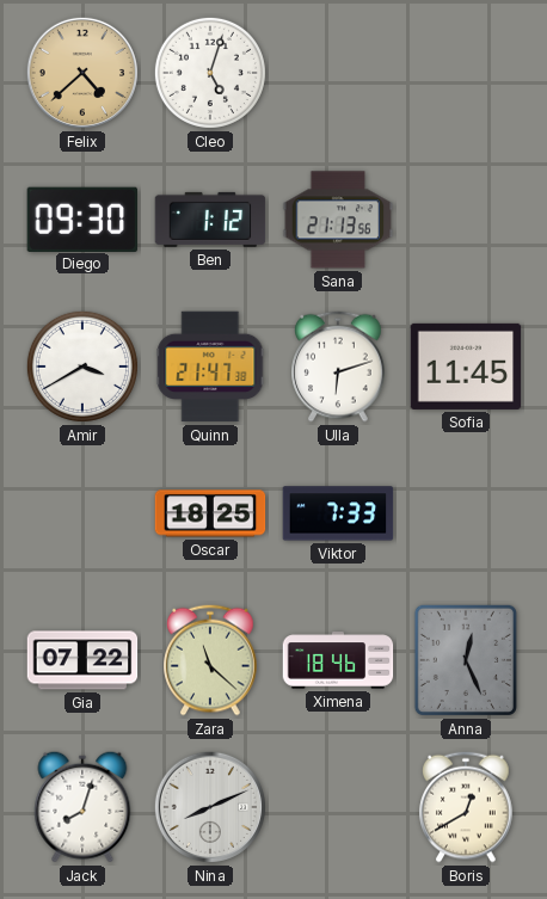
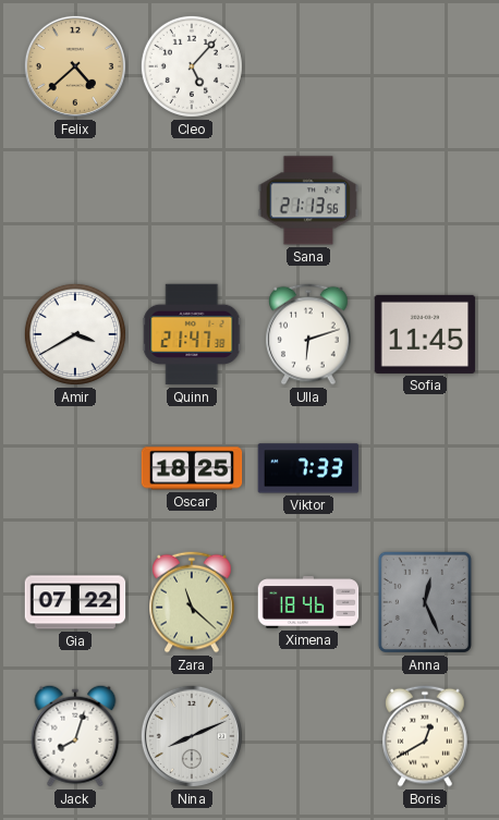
Cleo: 5:03 -> 5:07 (192, 66)
Diego: 09:30 -> none (82, 218)
Ben: 1:12 -> none (210, 220)
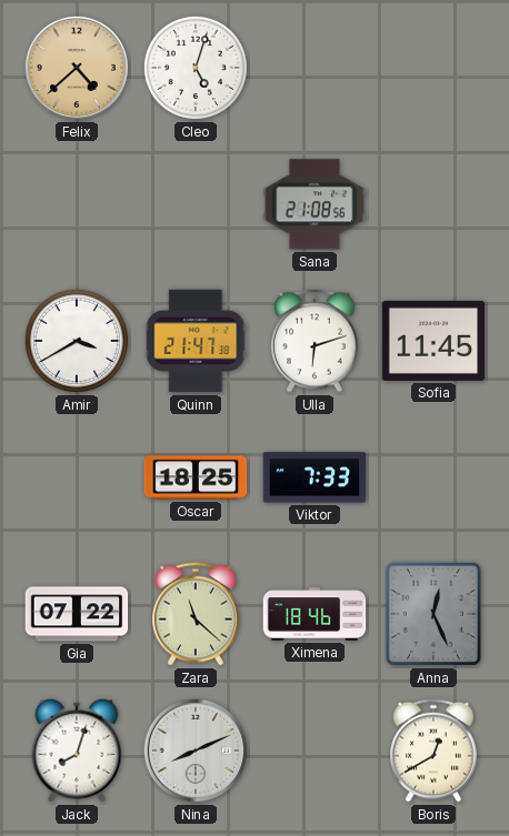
Cleo: 5:07 -> 5:03 (196, 68)
Sana: 21:13 -> 21:08 (315, 204)
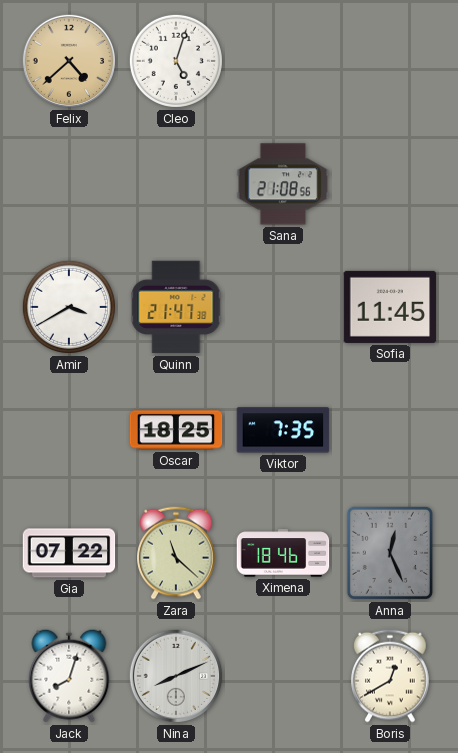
Ulla: 6:12 -> none (315, 341)
Viktor: 7:33 -> 7:35 (283, 430)
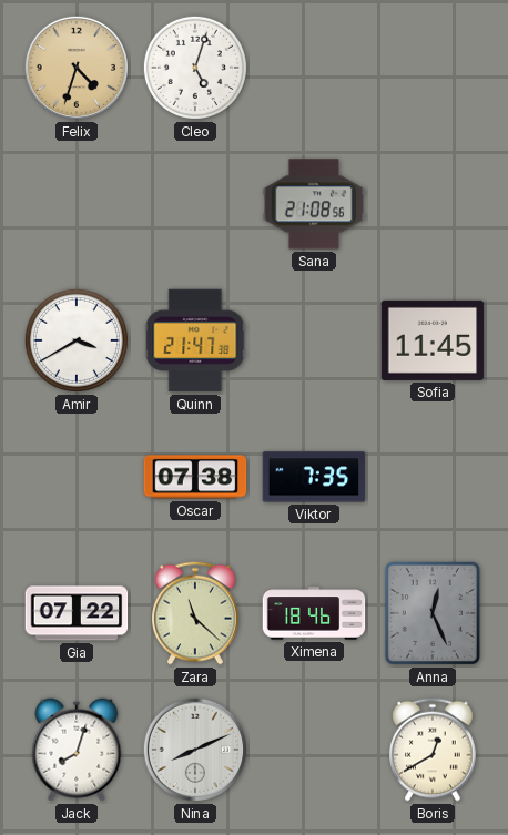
Felix: 4:38 -> 4:33 (77, 68)
Oscar: 18:25 -> 07:38 (195, 477)
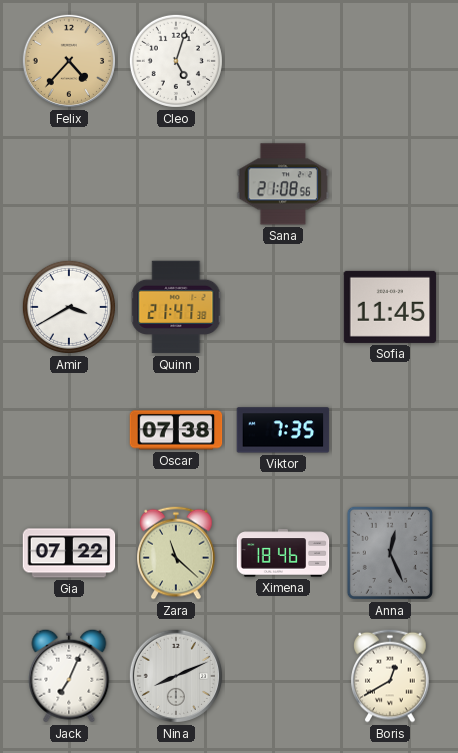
Felix: 4:33 -> 4:37 (69, 61)
Jack: 8:03 -> 7:04 (69, 676)
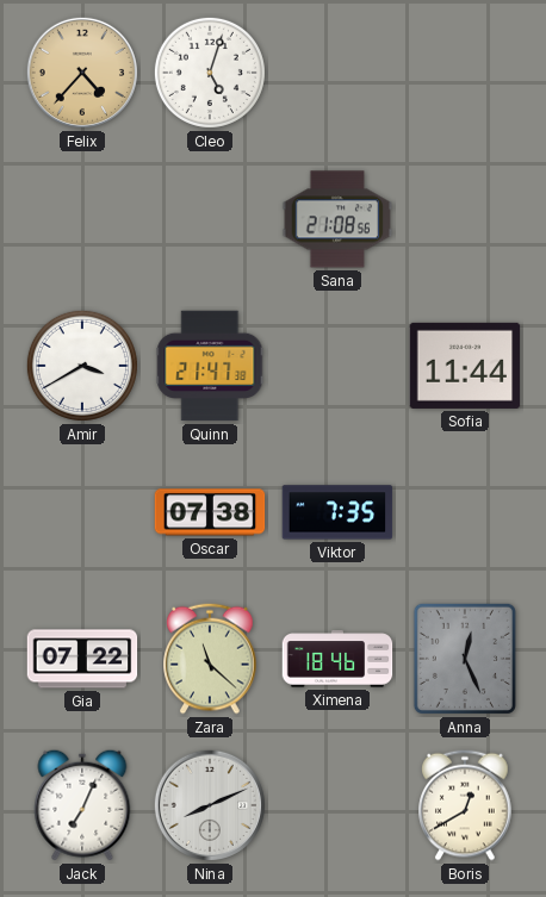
Sofia: 11:45 -> 11:44 (465, 366)
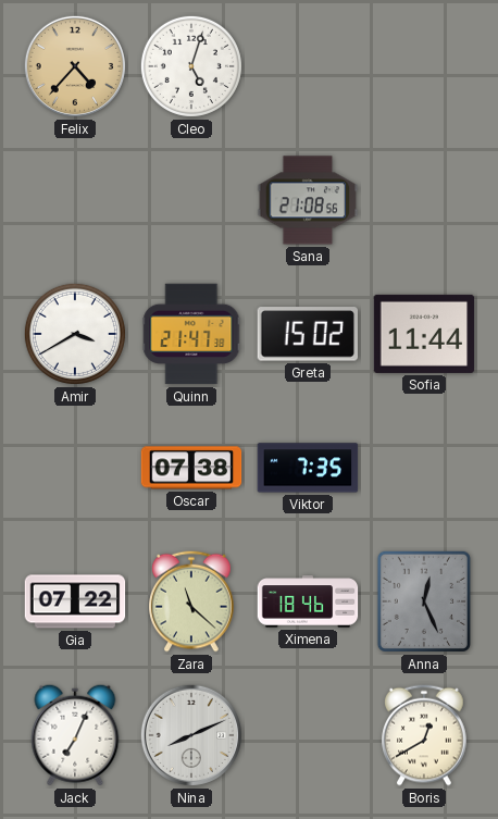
Greta: none -> 15:02 (307, 334)
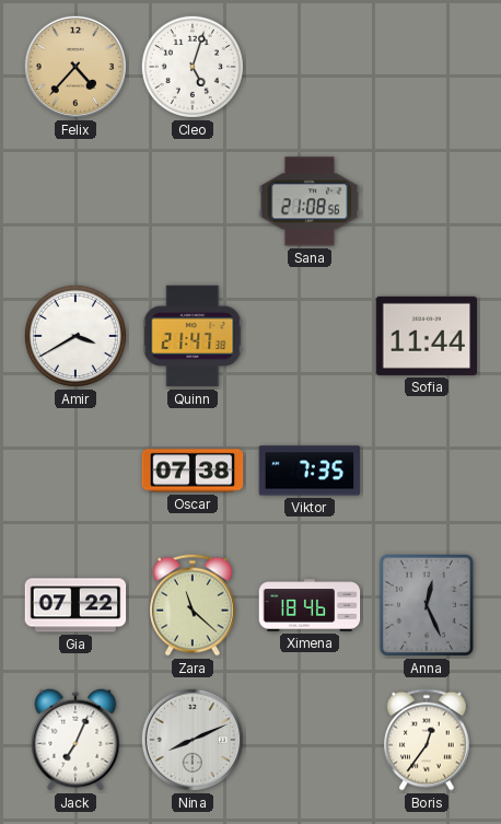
Greta: 15:02 -> none (307, 334)
Boris: 12:40 -> 12:36 (427, 740)
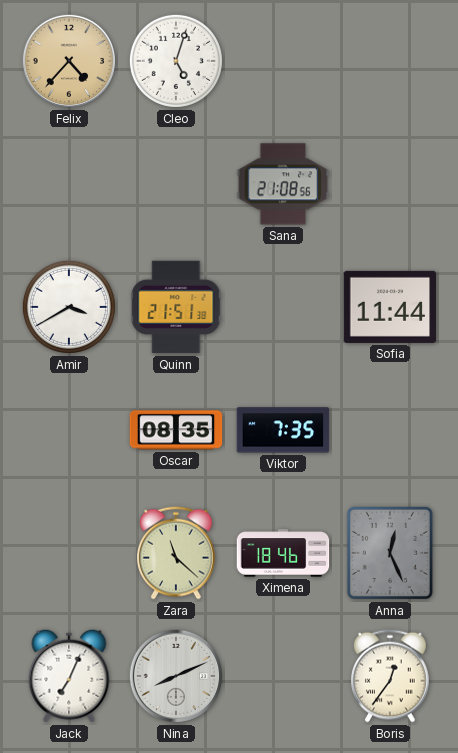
Quinn: 21:47 -> 21:51 (176, 307)
Oscar: 07:38 -> 08:35 (176, 430)
Gia: 07:22 -> none (75, 605)
